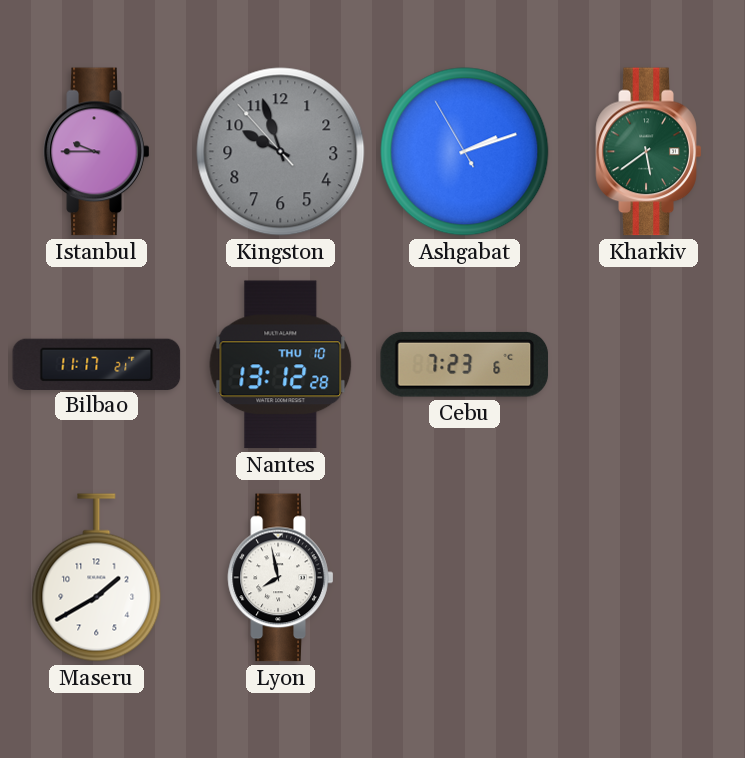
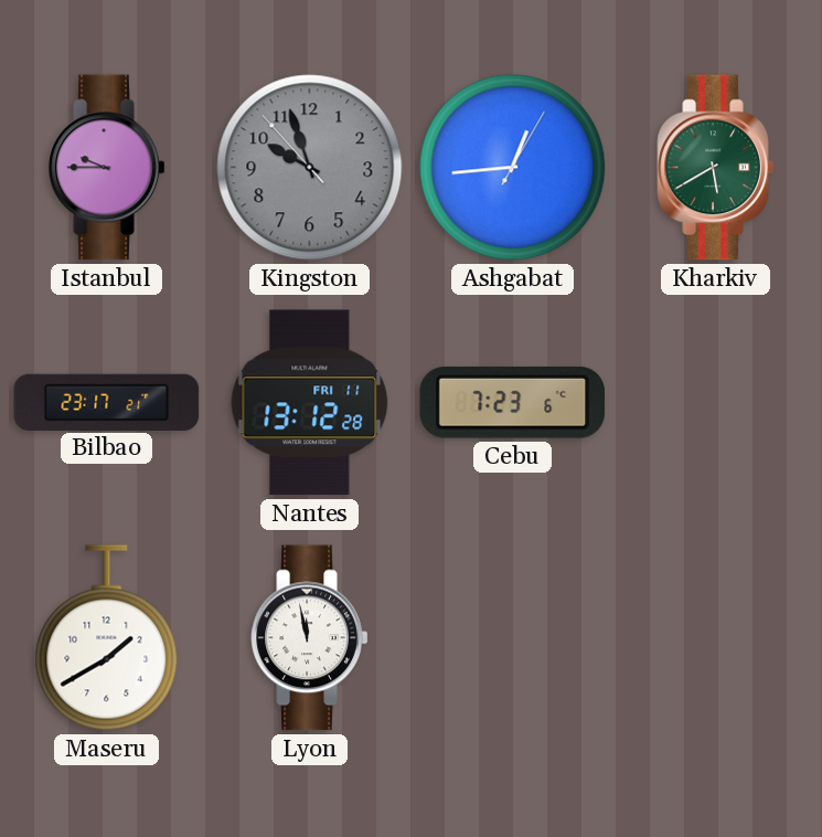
Ashgabat: 2:11 -> 12:44 (513, 168)
Kharkiv: 5:39 -> 5:40 (716, 168)
Bilbao: 11:17 -> 23:17 (107, 402)
Nantes date: THU 10 -> FRI 11 (310, 403)
Lyon: 7:58 -> 11:58 (310, 638)
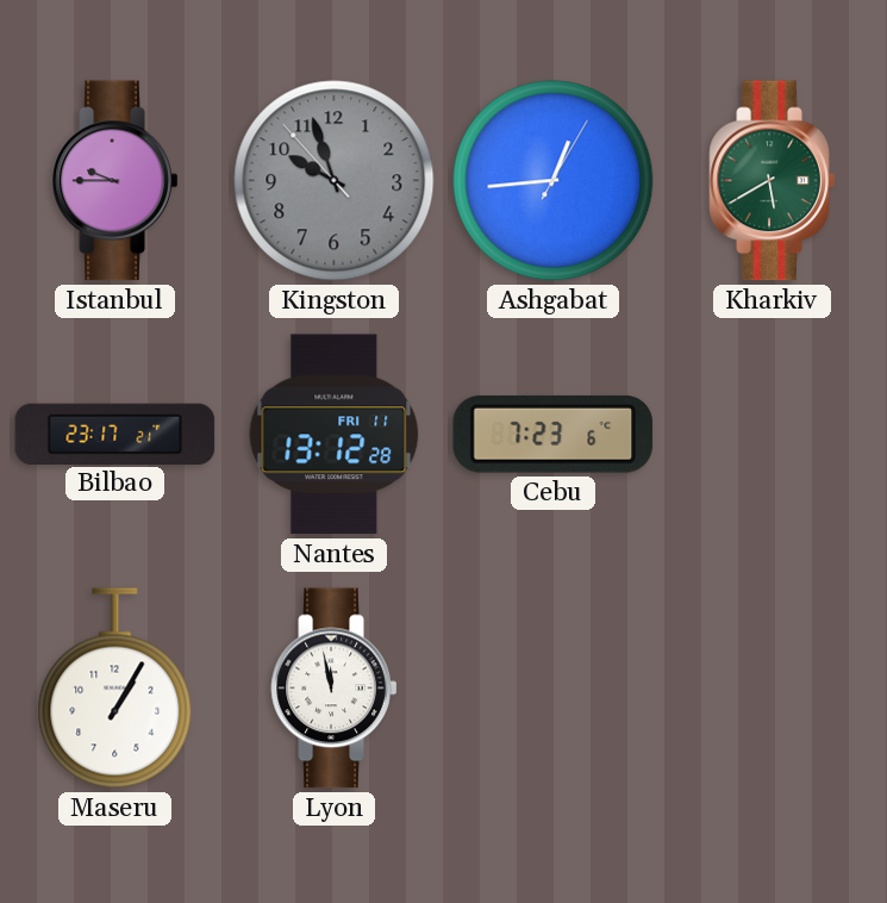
Maseru: 1:40 -> 1:05 (115, 689)
